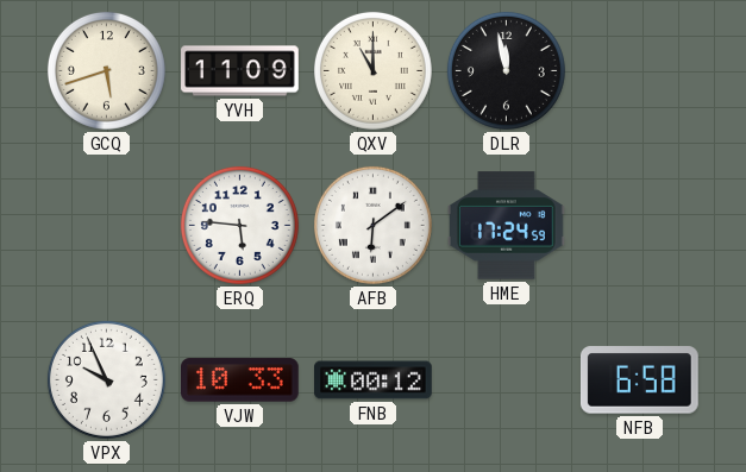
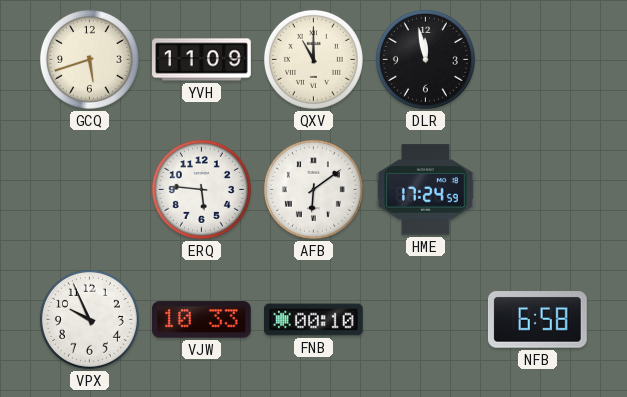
FNB: 00:12 -> 00:10 (314, 320)
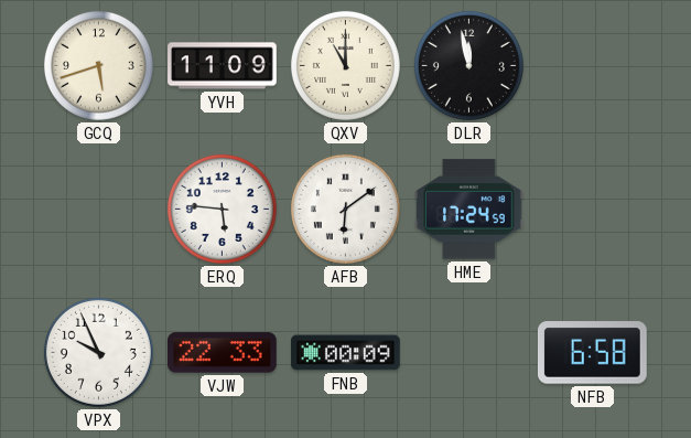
VJW: 10:33 -> 22:33 (223, 353)
FNB: 00:10 -> 00:09 (346, 353)
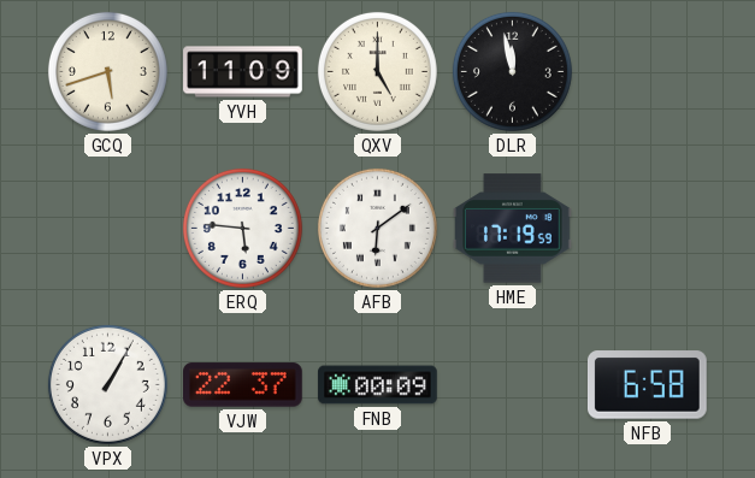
QXV: 11:00 -> 5:00 (377, 71)
HME: 17:24 -> 17:19 (513, 229)
VPX: 9:56 -> 1:05 (107, 384)
VJW: 22:33 -> 22:37 (243, 385)
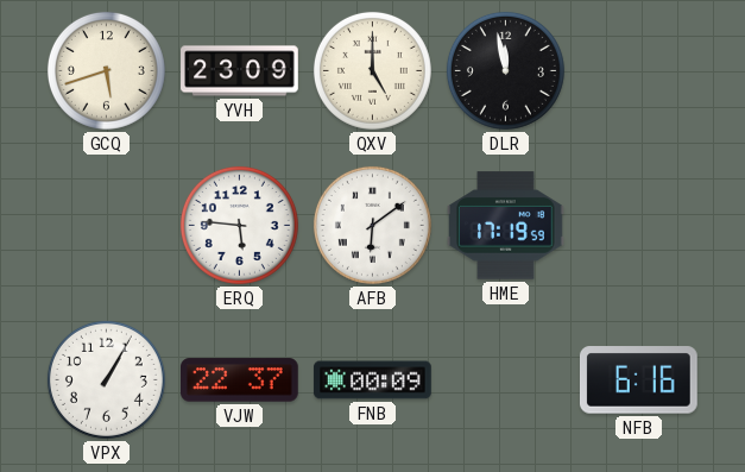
YVH: 11:09 -> 23:09 (240, 71)
NFB: 6:58 -> 6:16 (638, 380)
